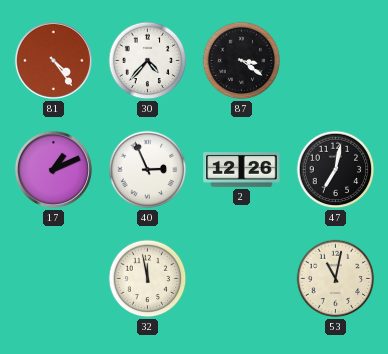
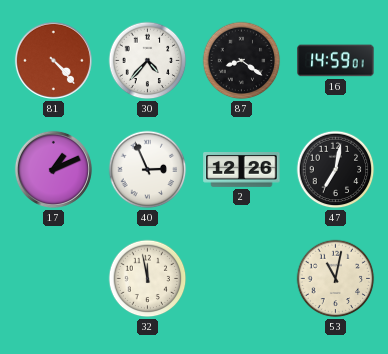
81: 4:24 -> 4:23 (53, 60)
87: 3:21 -> 8:21 (242, 61)
16: none -> 14:59 (336, 61)
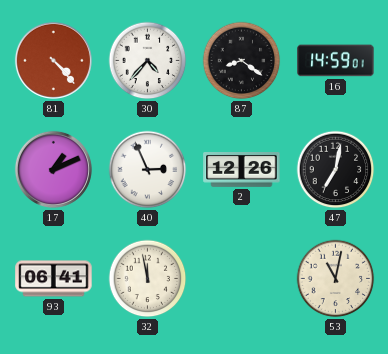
93: none -> 06:41 (54, 279)
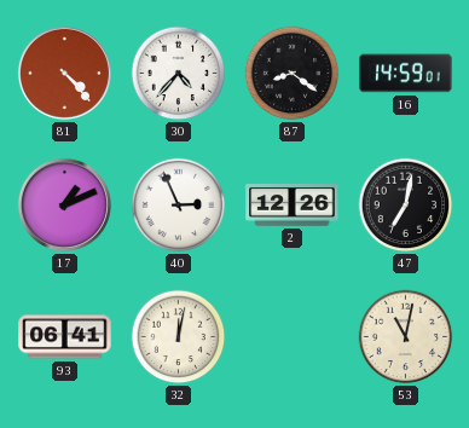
32: 11:58 -> 12:02 (179, 337)
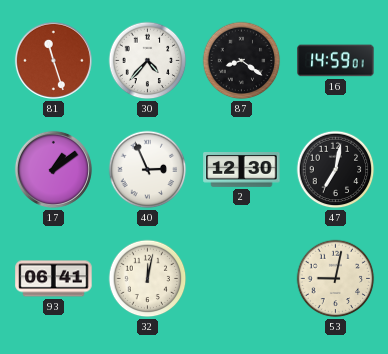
81: 4:23 -> 11:27 (53, 60)
17: 1:11 -> 1:09 (53, 169)
2: 12:26 -> 12:30 (242, 170)
53: 11:02 -> 9:02 (336, 279)
